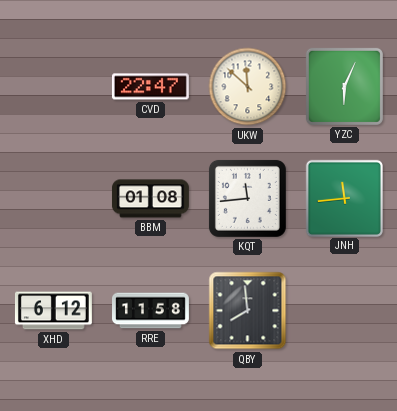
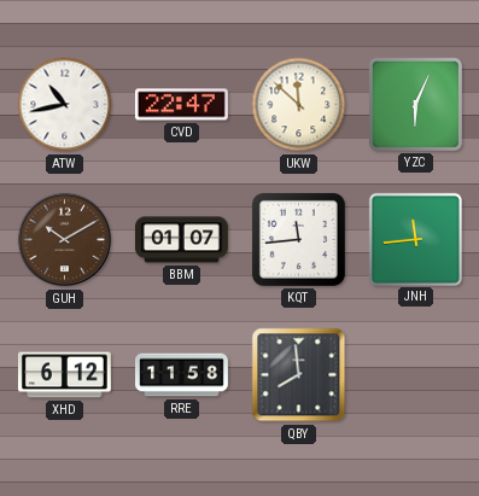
ATW: none -> 10:43 (65, 105)
GUH: none -> 10:10 (65, 240)
BBM: 01:08 -> 01:07 (181, 240)
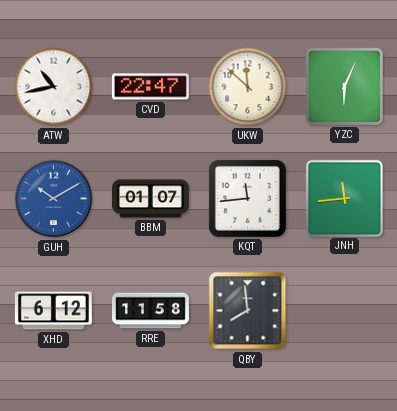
GUH dial: brown -> blue (54, 199)
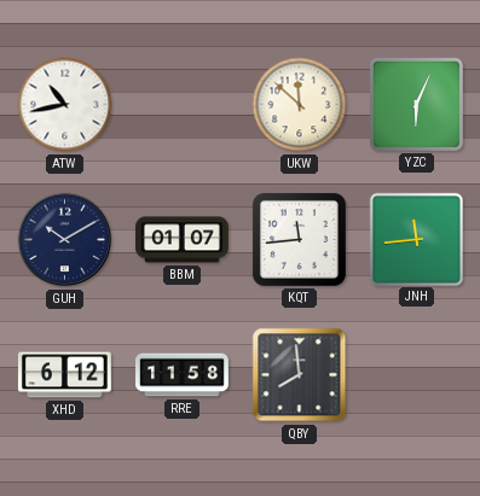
CVD: 22:47 -> none (150, 87)
GUH dial: blue -> navy (65, 240)
